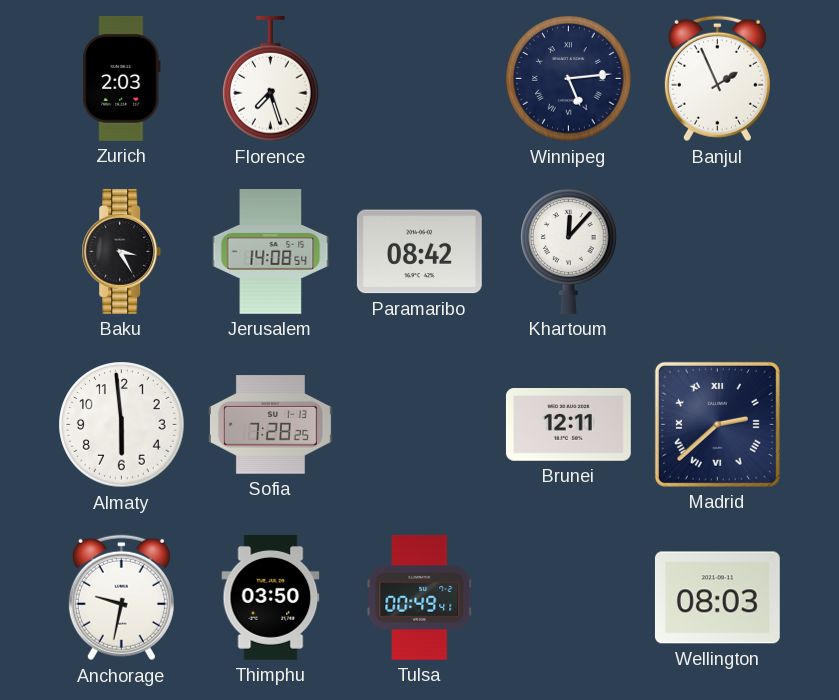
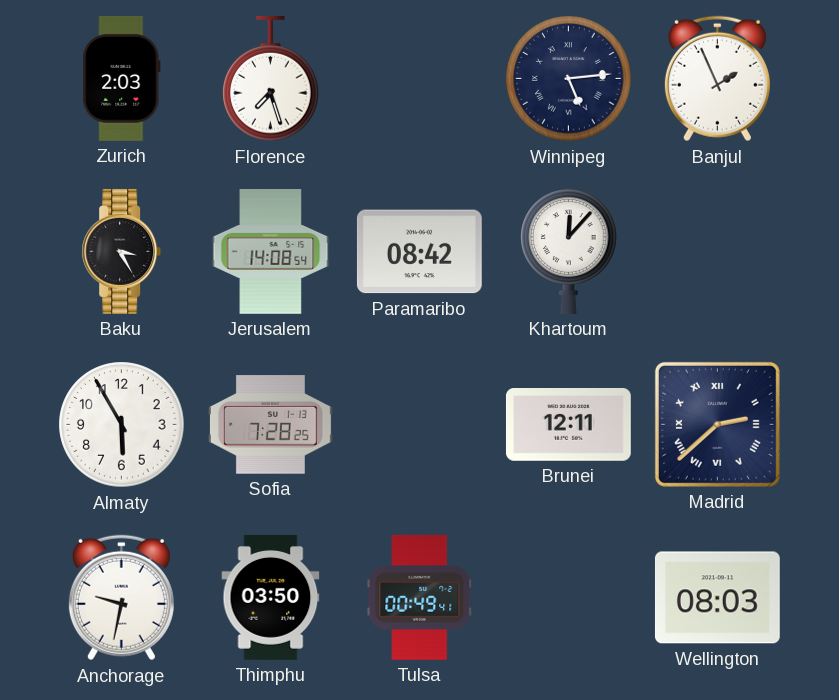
Almaty: 5:59 -> 5:55 (122, 425)
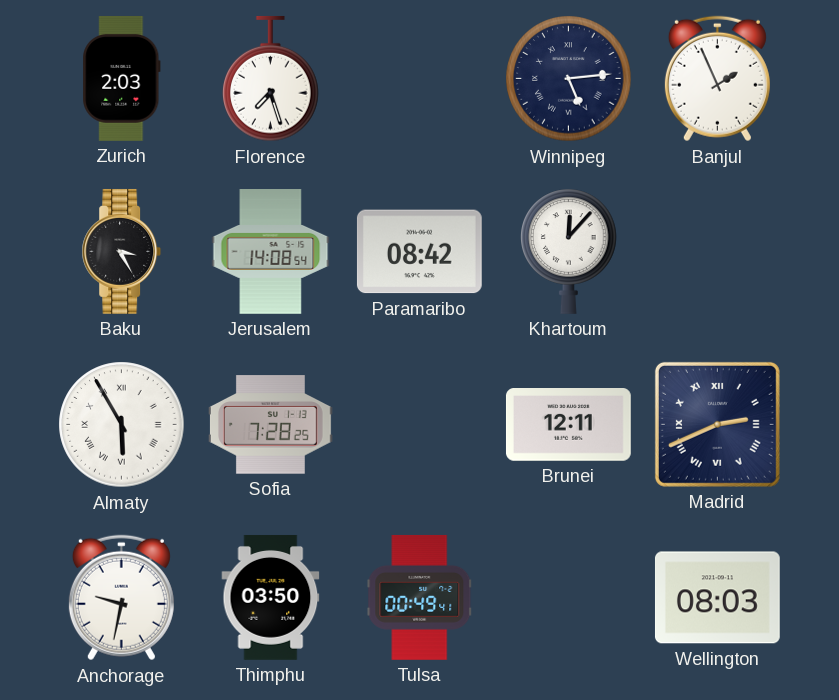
Almaty numerals: Arabic -> Roman (122, 425)
Madrid: 2:38 -> 2:41 (717, 424)
